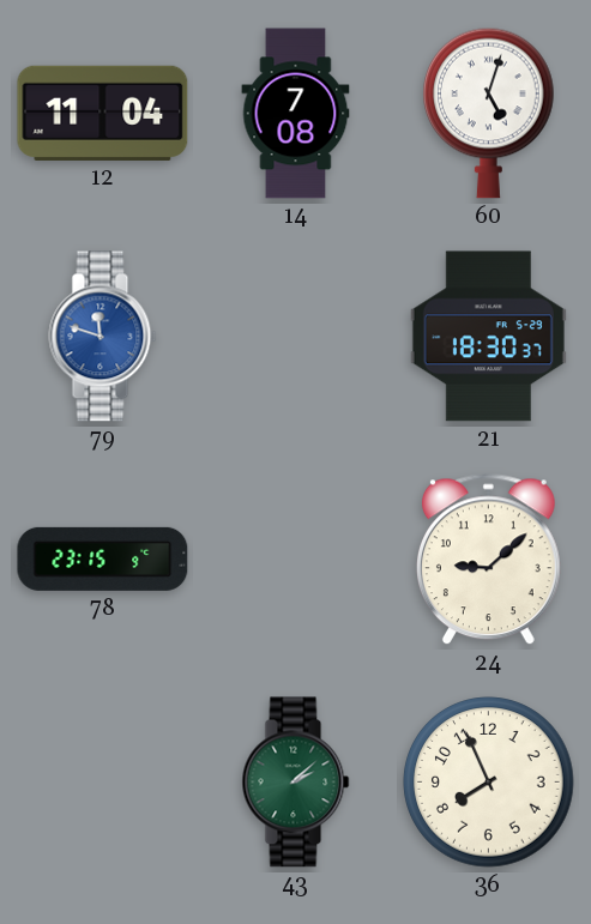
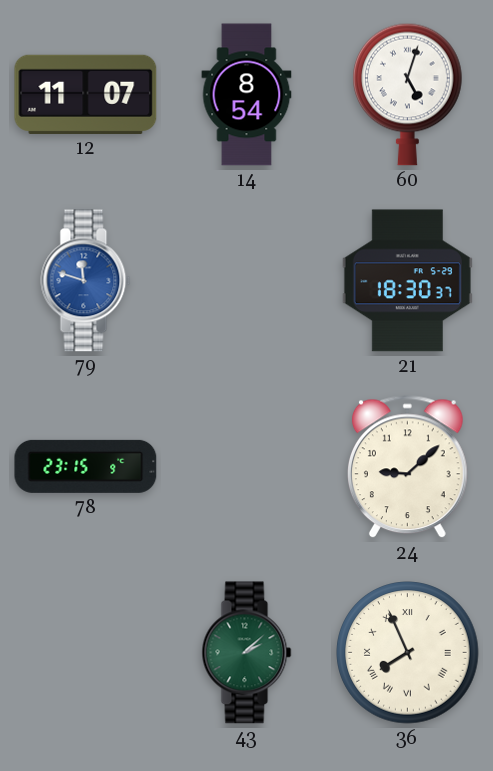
12: 11:04 -> 11:07 (86, 94)
14: 7:08 -> 8:54 (247, 95)
36 numerals: Arabic -> Roman (408, 653)
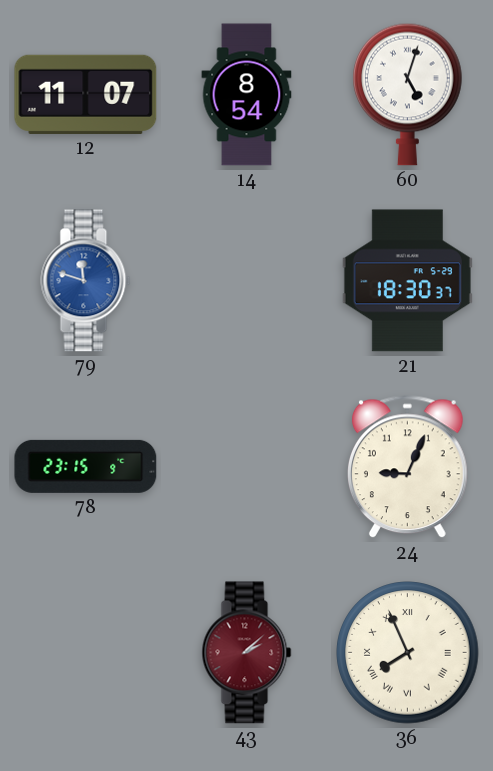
24: 9:08 -> 9:04 (407, 467)
43 dial: green -> burgundy (247, 653)
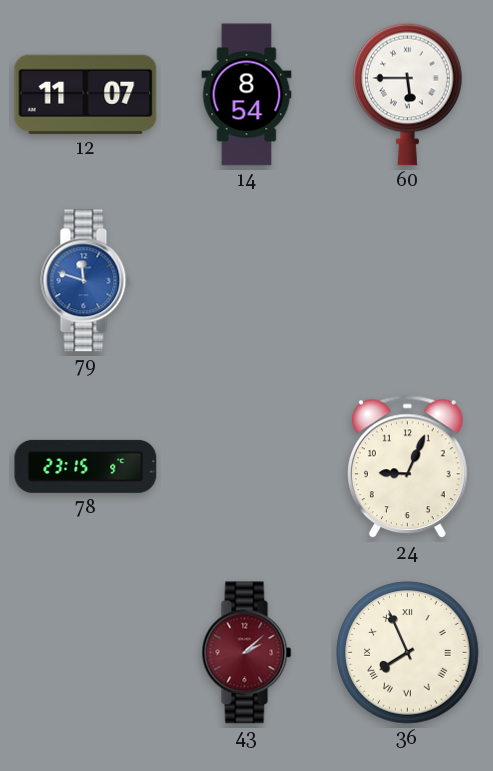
60: 5:03 -> 5:45 (408, 94)
21: 18:30 -> none (407, 281)
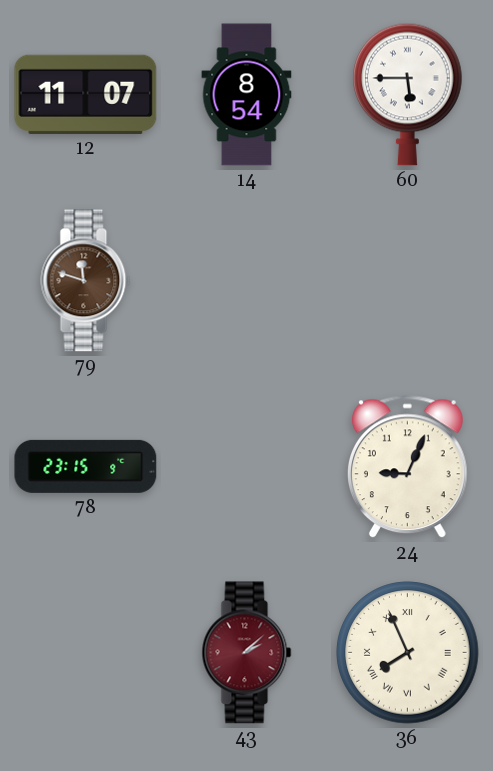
79 dial: blue -> brown (86, 281)
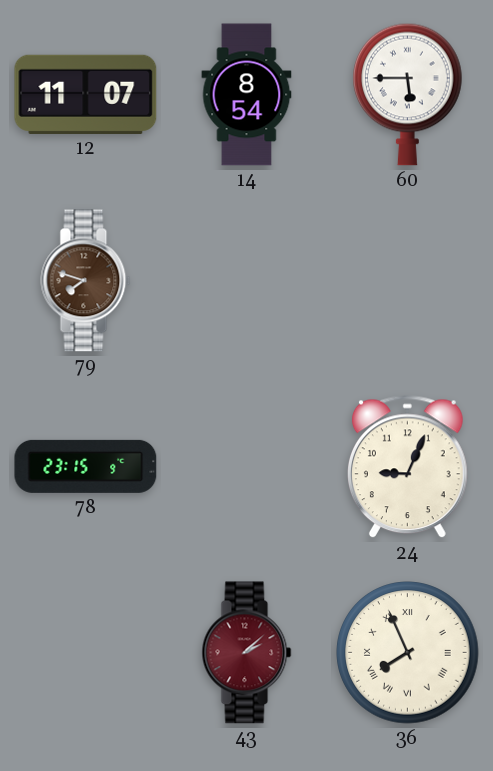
79: 11:48 -> 7:48 (86, 281)
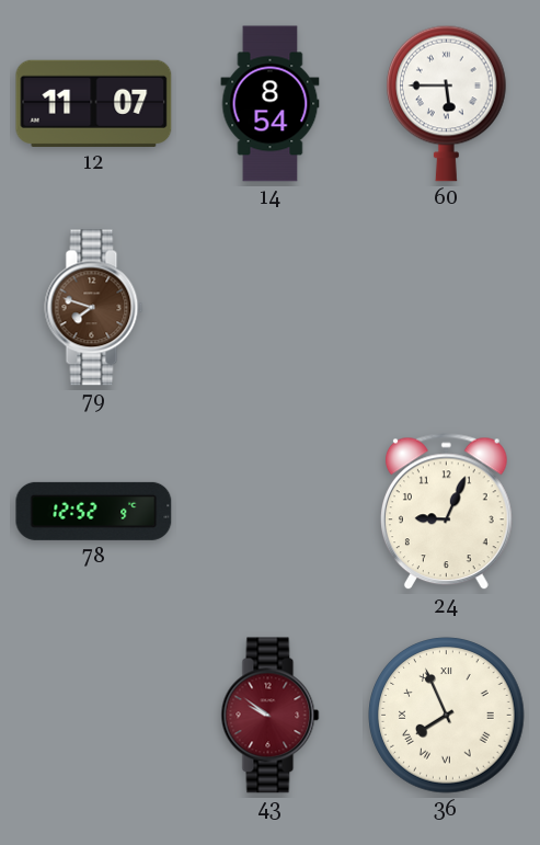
78: 23:15 -> 12:52 (94, 511)
43: 2:08 -> 9:51 (271, 716)
